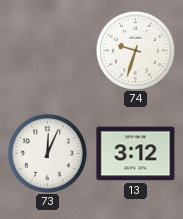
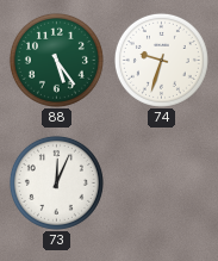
88: none -> 5:24 (56, 60)
13: 3:12 -> none (136, 154)
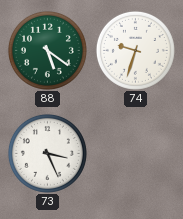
88: 5:24 -> 5:21 (47, 50)
73: 12:04 -> 3:26 (47, 153)
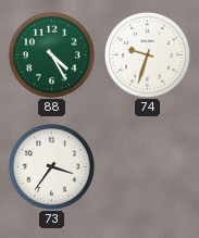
88: 5:21 -> 4:25 (51, 54)
73: 3:26 -> 3:36 (51, 166)
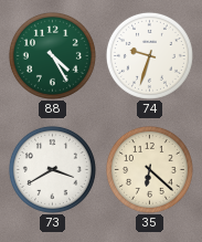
73: 3:36 -> 3:40 (52, 169)
35: none -> 6:22 (149, 169)
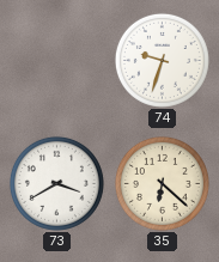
88: 4:25 -> none (52, 55)
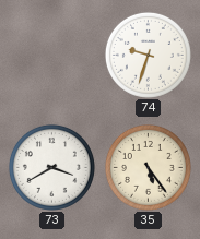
35: 6:22 -> 5:24 (148, 167)
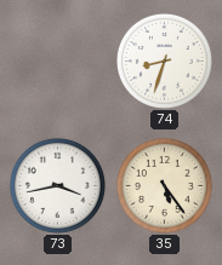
74: 9:33 -> 8:33 (164, 61)
73: 3:40 -> 3:43 (57, 185)
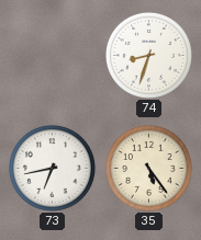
73: 3:43 -> 6:43 (52, 168)
